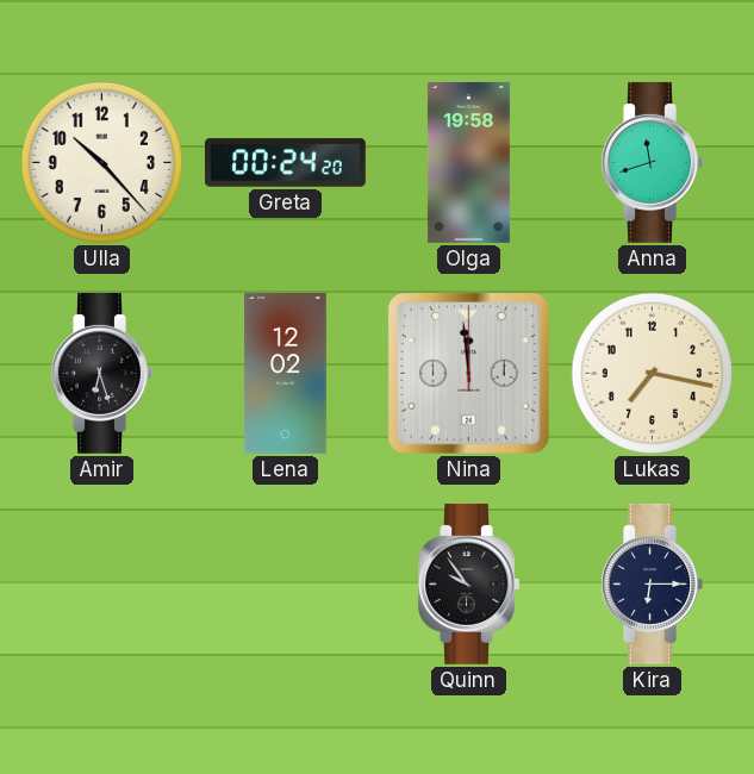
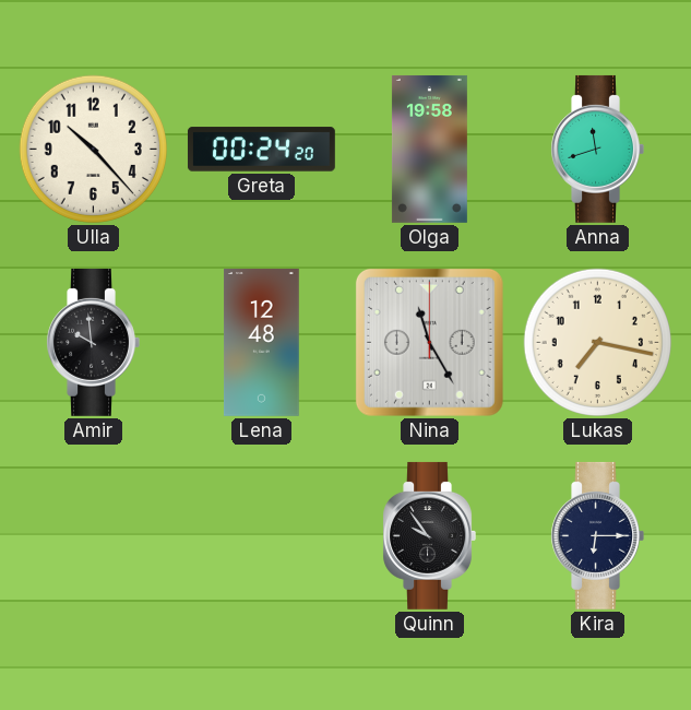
Amir: 6:27 -> 9:59 (93, 342)
Lena: 12:02 -> 12:48 (262, 342)
Nina: 11:59 -> 11:25 (429, 342)
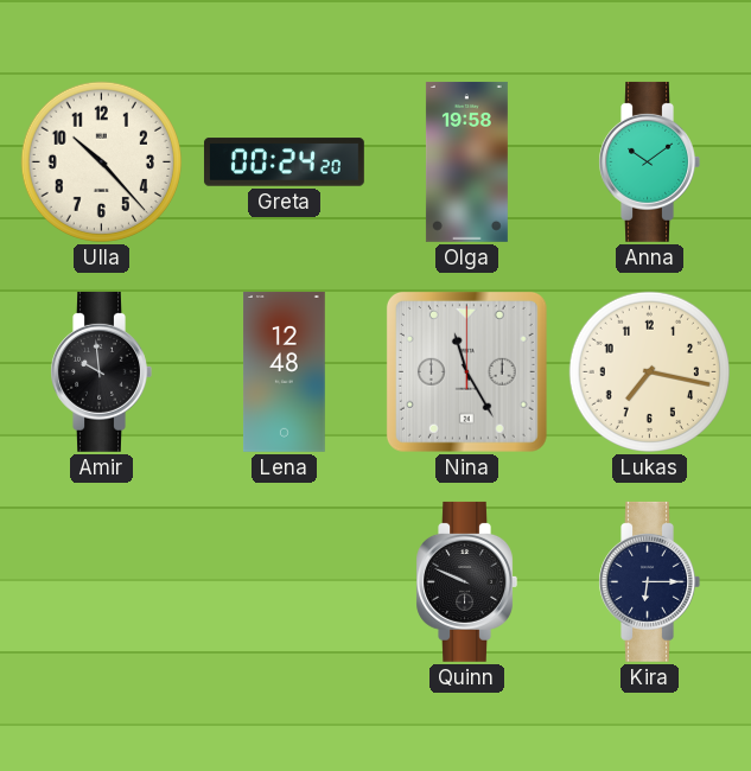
Anna: 11:42 -> 10:09 (649, 161)
Quinn: 9:54 -> 9:49 (466, 581)
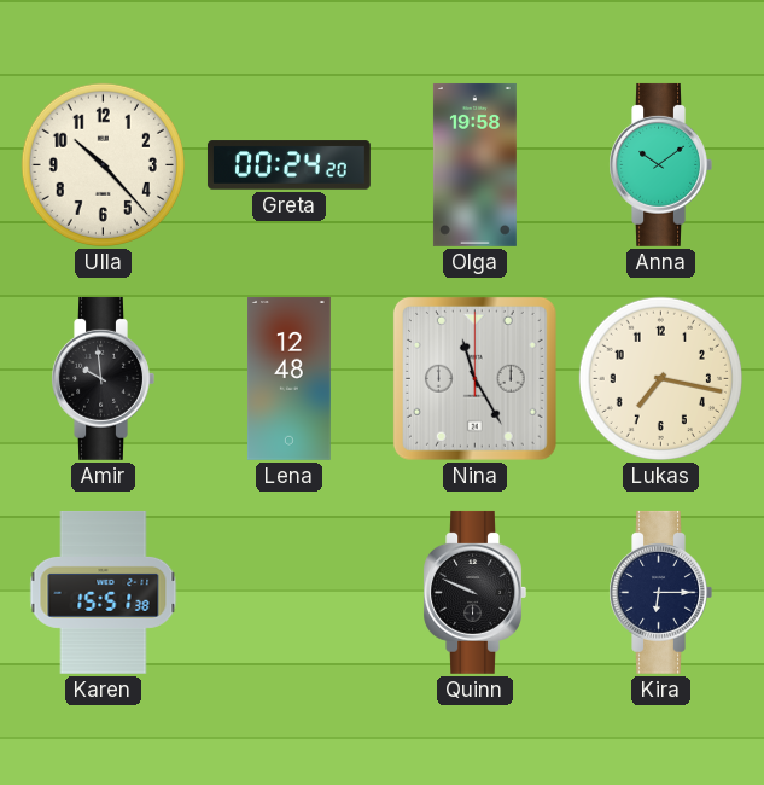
Karen: none -> 15:51 (104, 592)
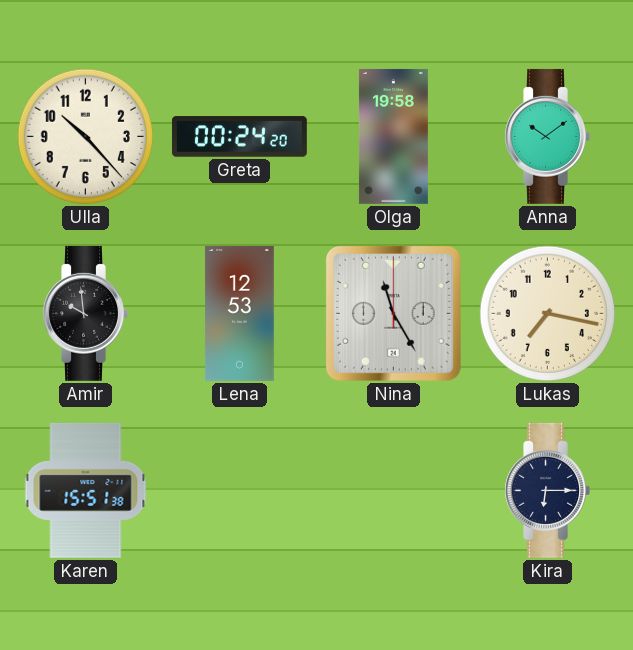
Lena: 12:48 -> 12:53 (240, 313)
Quinn: 9:49 -> none (474, 592)
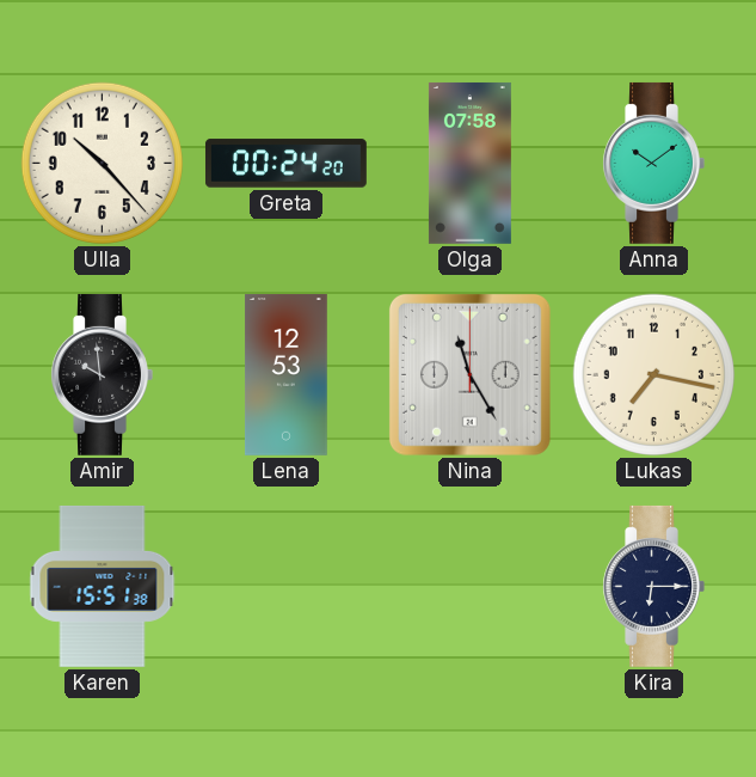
Olga: 19:58 -> 07:58 (469, 163)
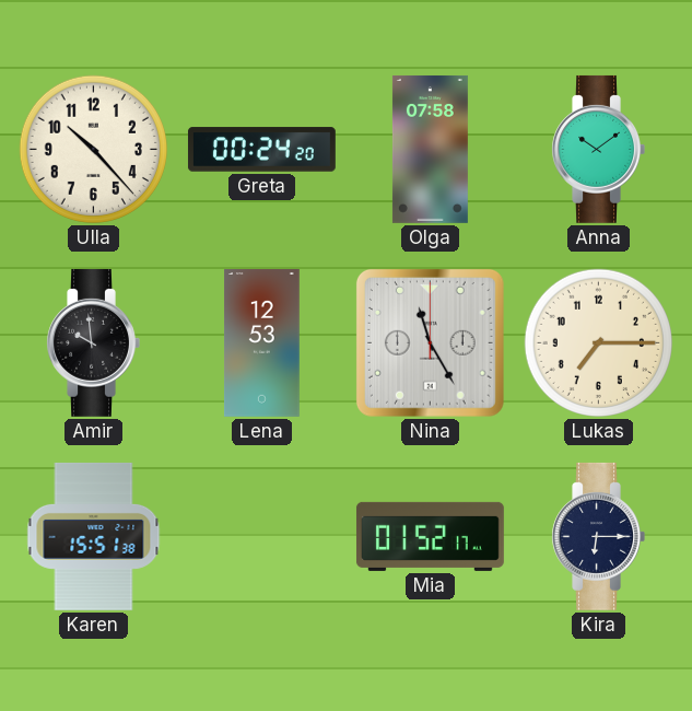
Lukas: 7:17 -> 7:15 (598, 342)
Mia: none -> 01:52 (430, 536)
